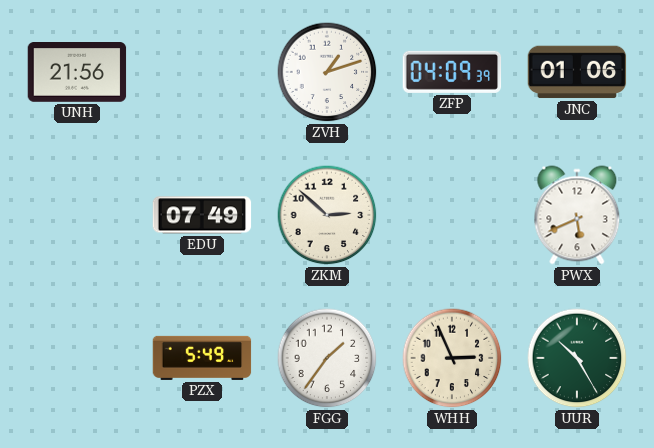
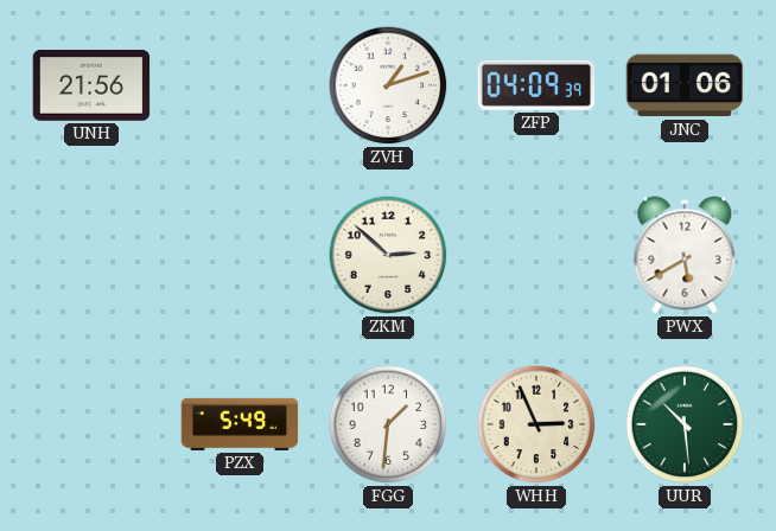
EDU: 07:49 -> none (202, 215)
PWX: 5:41 -> 5:40 (685, 255)
FGG: 1:36 -> 1:31 (388, 424)
UUR: 10:25 -> 10:29 (685, 424)
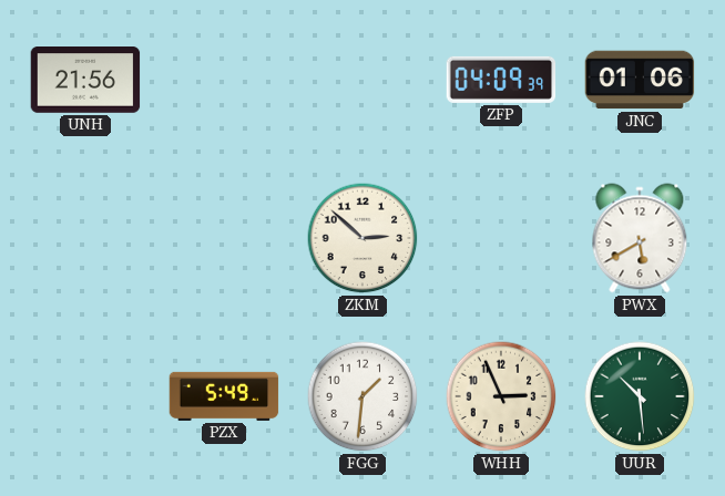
ZVH: 1:12 -> none (388, 85)
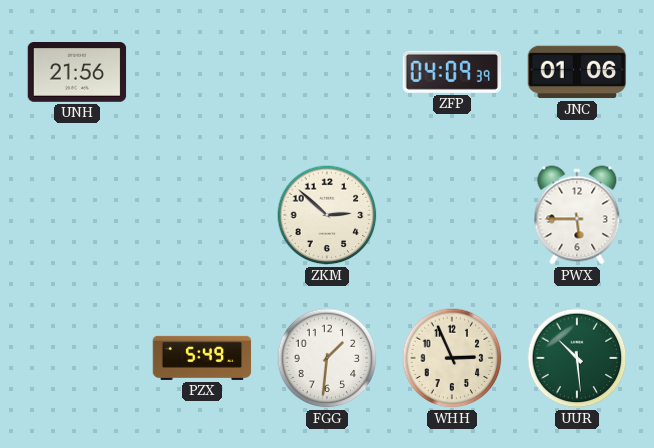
PWX: 5:40 -> 5:45 (577, 215)
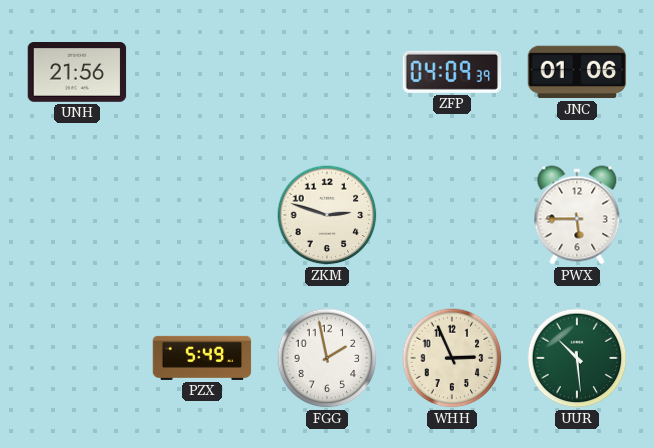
ZKM: 2:52 -> 2:48 (327, 215)
FGG: 1:31 -> 1:58 (327, 358)
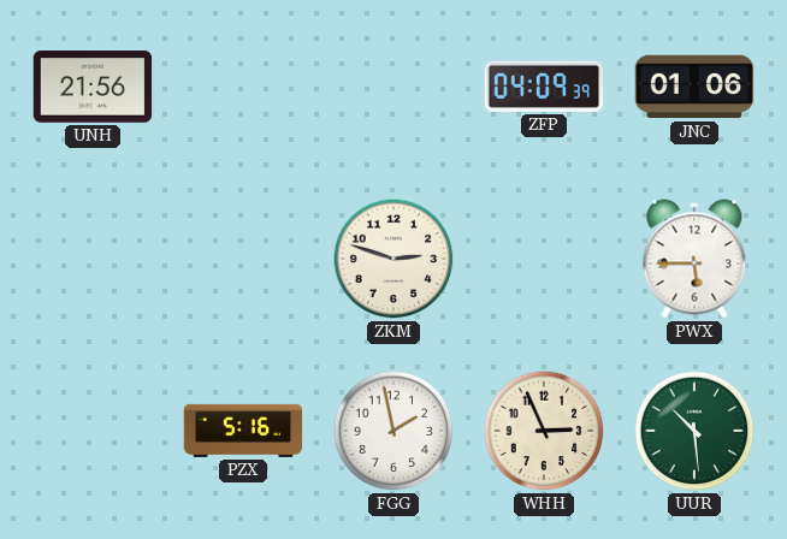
PZX: 5:49 -> 5:16 (243, 431)
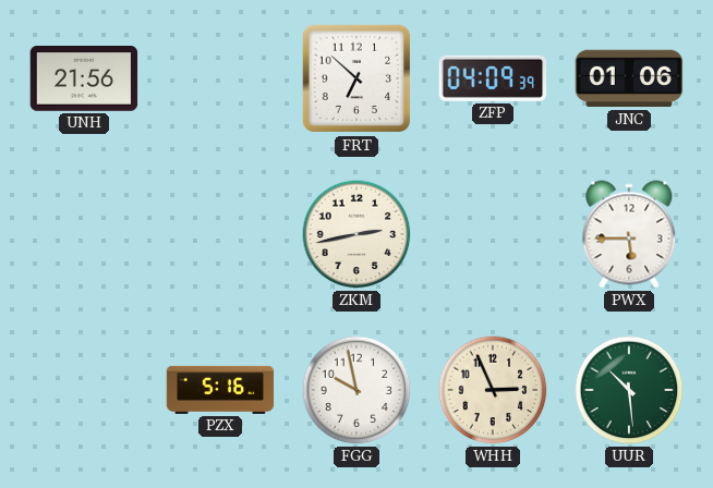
FRT: none -> 6:52 (356, 78)
ZKM: 2:48 -> 2:43 (356, 234)
FGG: 1:58 -> 9:58 (356, 390)
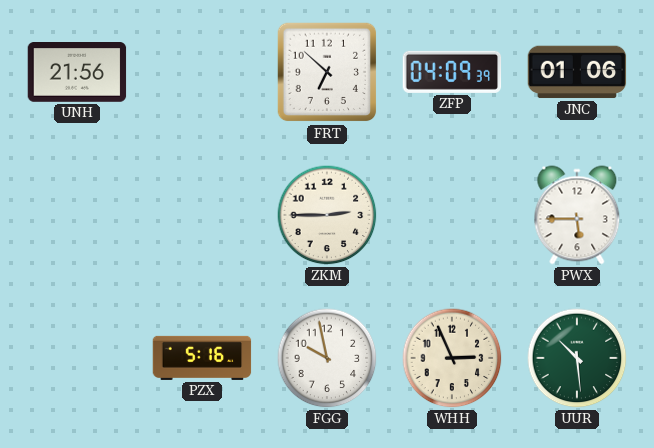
ZKM: 2:43 -> 2:45 (327, 215)
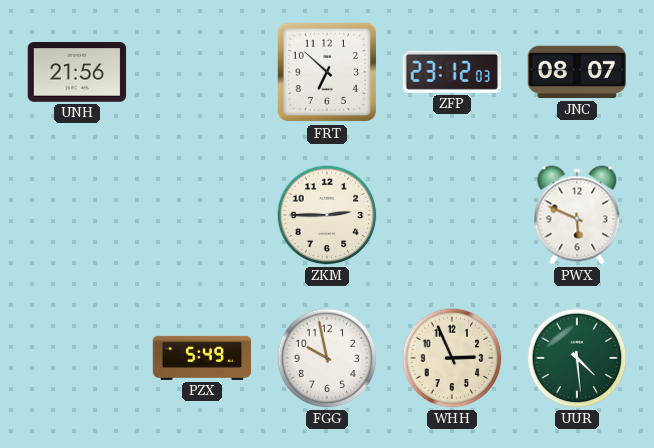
ZFP: 04:09 -> 23:12 (452, 72)
JNC: 01:06 -> 08:07 (577, 72)
PWX: 5:45 -> 5:49 (577, 215)
PZX: 5:16 -> 5:49 (202, 358)
UUR: 10:29 -> 4:29 (577, 358)
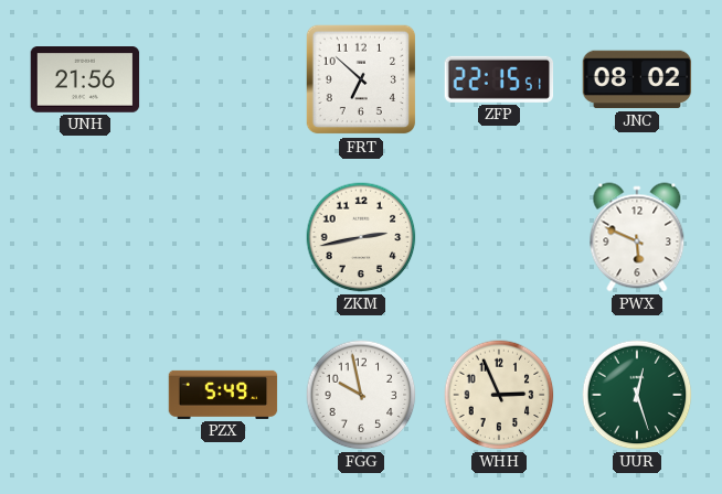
ZFP: 23:12 -> 22:15 (499, 79)
JNC: 08:07 -> 08:02 (637, 79)
ZKM: 2:45 -> 2:43 (361, 237)
UUR: 4:29 -> 12:27 (637, 395)
